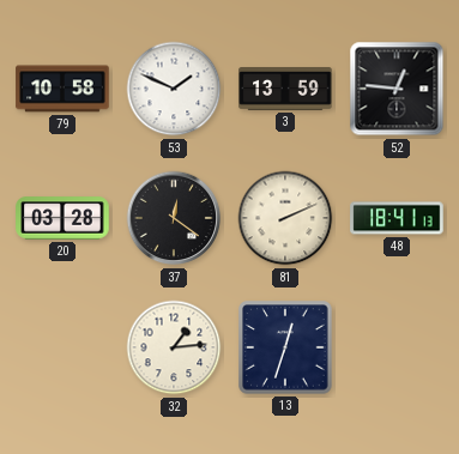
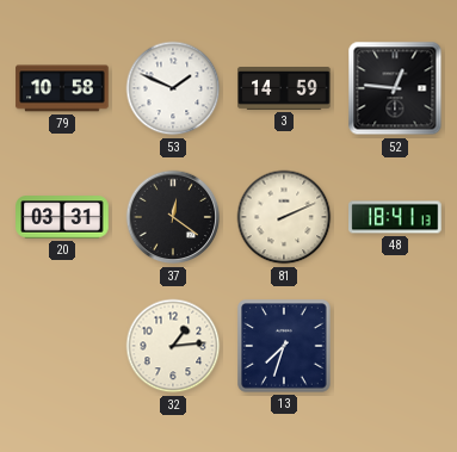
3: 13:59 -> 14:59 (284, 89)
20: 03:28 -> 03:31 (62, 217)
13: 12:33 -> 7:33 (284, 346)
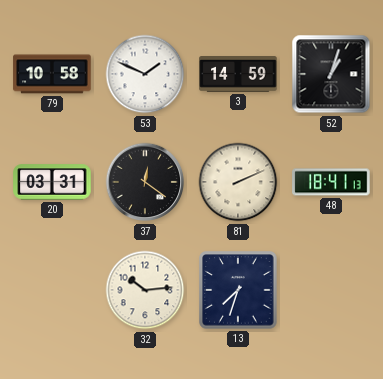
52: 12:46 -> 1:03 (331, 74)
32: 1:14 -> 10:14 (145, 290)
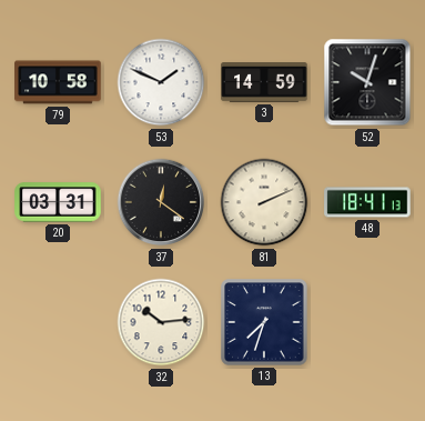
52: 1:03 -> 10:03 (367, 82)
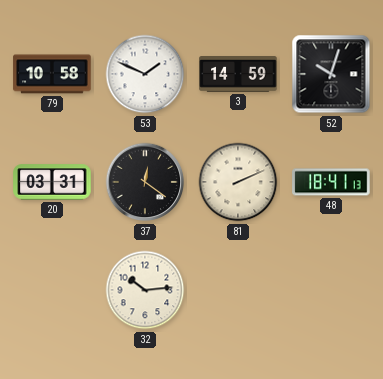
13: 7:33 -> none (264, 322)
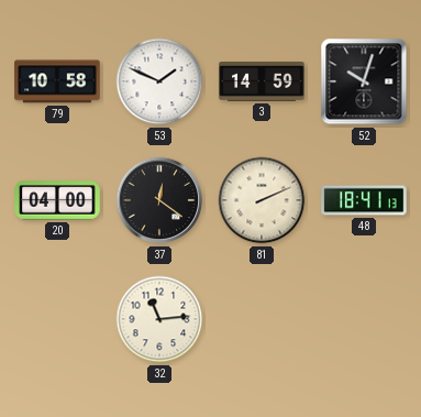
20: 03:31 -> 04:00 (57, 200)
32: 10:14 -> 11:14 (159, 319)
